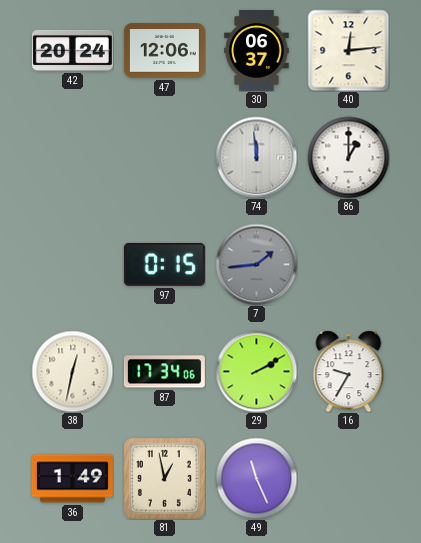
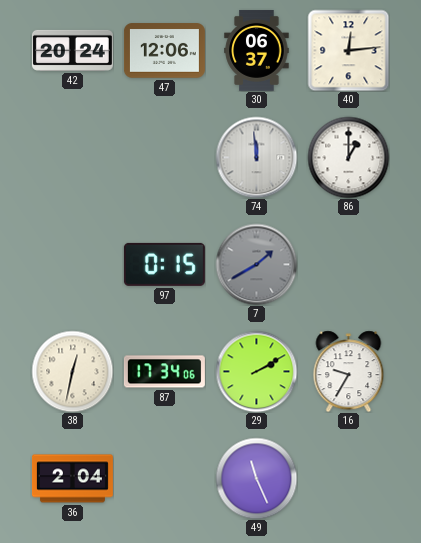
7: 1:44 -> 1:40 (256, 264)
36: 1:49 -> 2:04 (72, 479)
81: 12:58 -> none (164, 478)
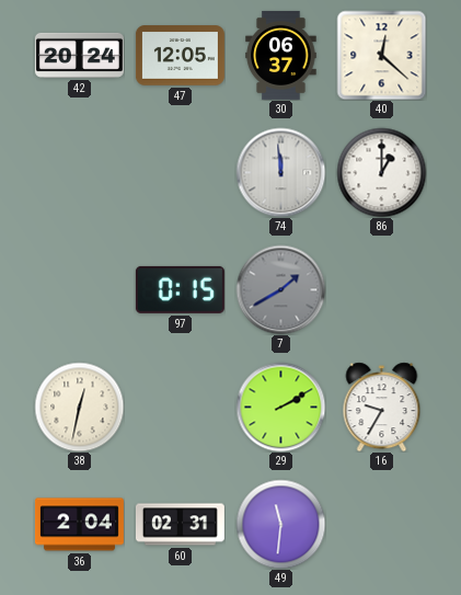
47: 12:06 -> 12:05 (180, 56)
40: 12:14 -> 12:22 (381, 55)
87: 17:34 -> none (164, 372)
60: none -> 02:31 (180, 525)
49: 11:26 -> 11:31 (280, 524)
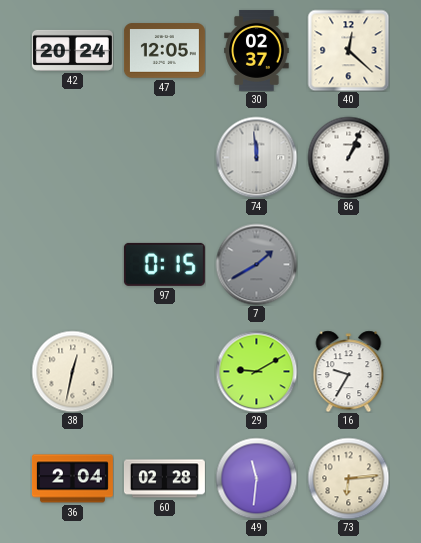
30: 06:37 -> 02:37 (257, 50)
86: 1:00 -> 1:04 (348, 157)
29: 2:10 -> 9:10 (256, 371)
60: 02:31 -> 02:28 (164, 479)
73: none -> 6:14 (348, 478)
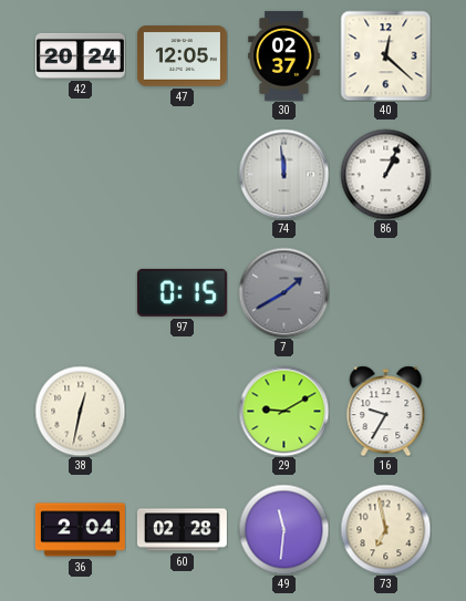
73: 6:14 -> 6:58 (385, 529)
